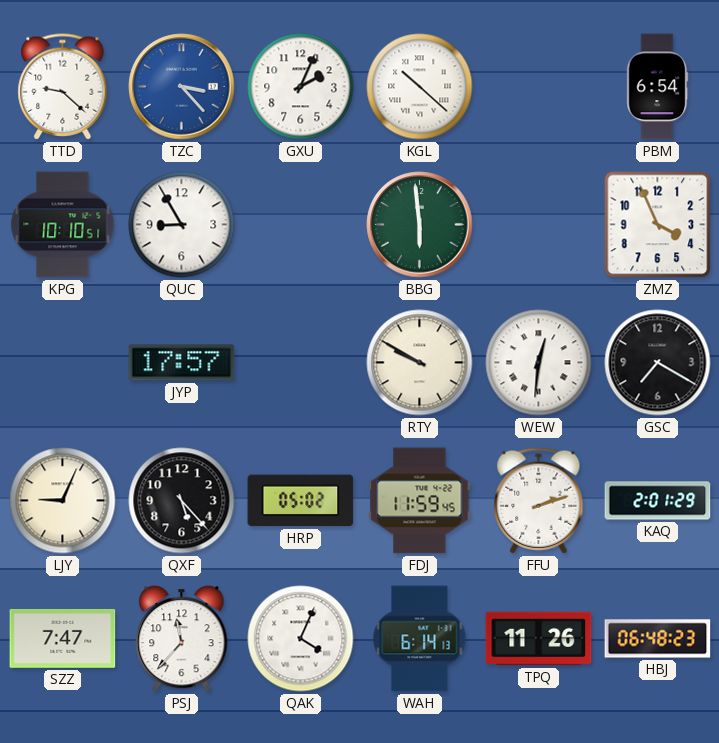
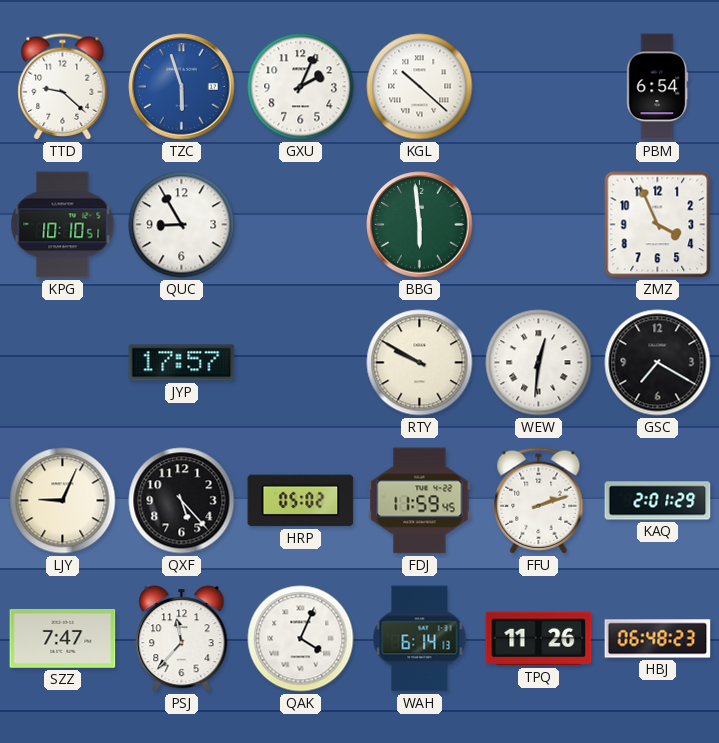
TZC: 3:23 -> 5:57 (182, 87)
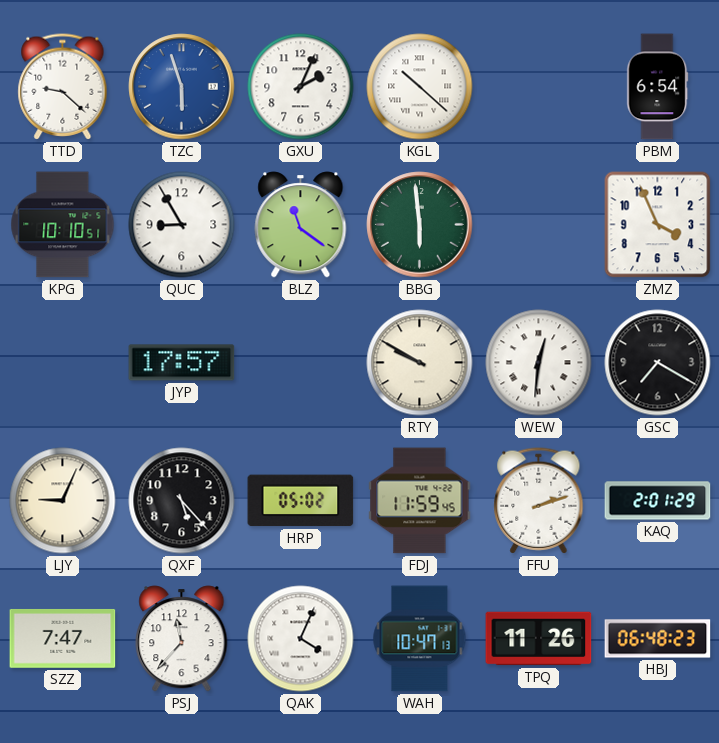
BLZ: none -> 11:21 (301, 225)
WAH: 6:14 -> 10:47 (420, 639)
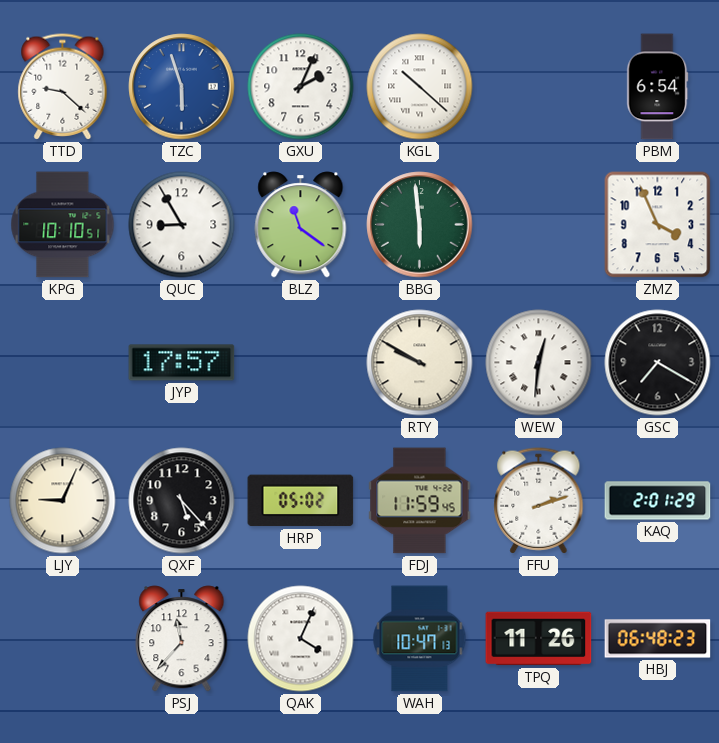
SZZ: 7:47 -> none (63, 638)
